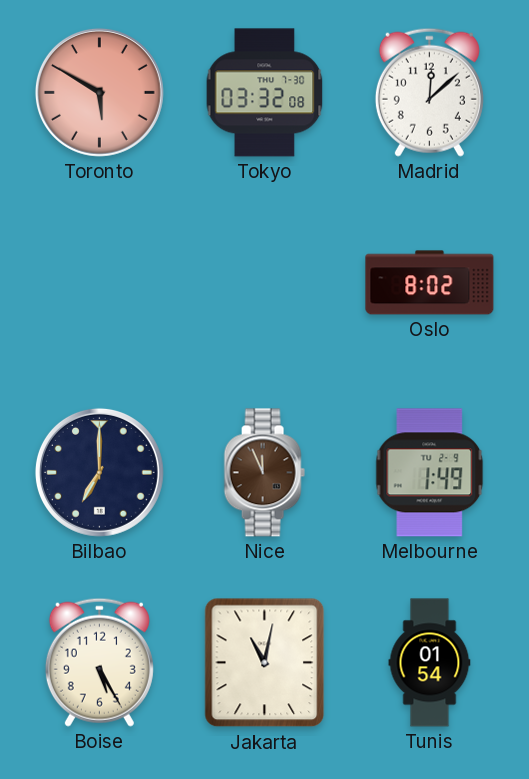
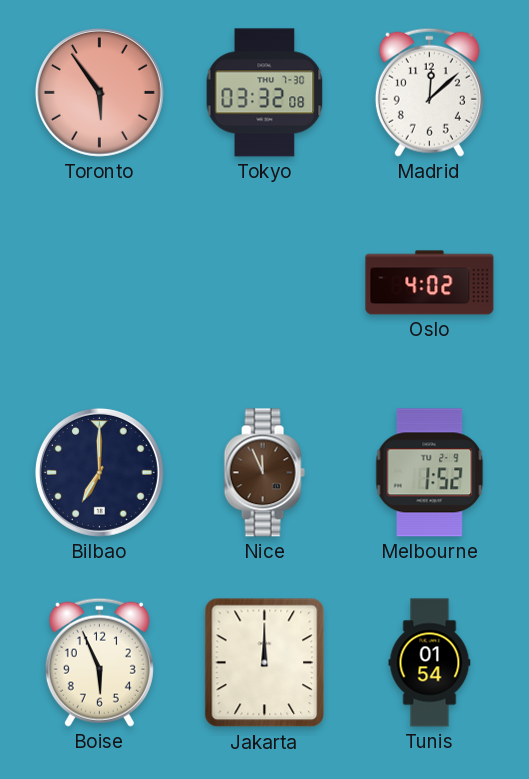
Toronto: 5:50 -> 5:54 (99, 92)
Oslo: 8:02 -> 4:02 (430, 283)
Melbourne: 1:49 -> 1:52 (430, 473)
Boise: 5:25 -> 5:56 (99, 662)
Jakarta: 11:02 -> 12:00 (265, 663)
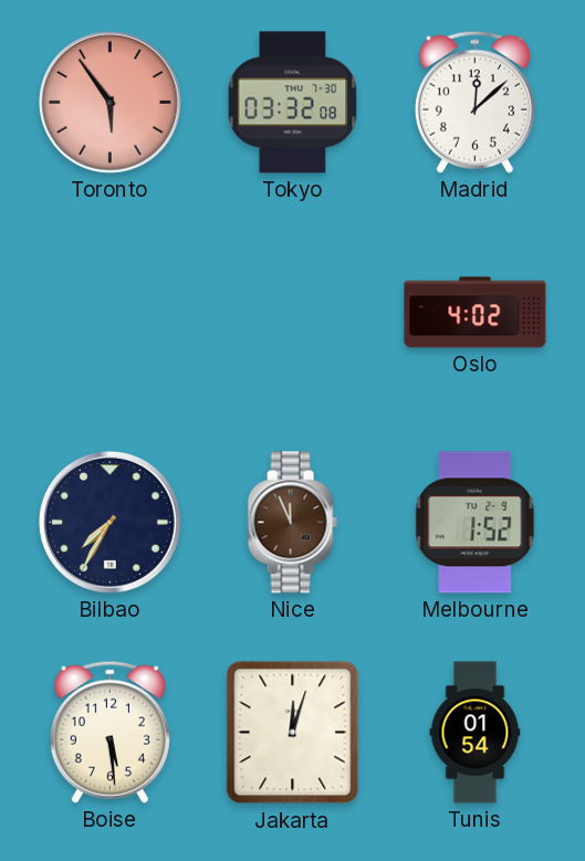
Bilbao: 7:00 -> 7:35 (109, 522)
Boise: 5:56 -> 5:29 (109, 732)
Jakarta: 12:00 -> 12:03 (293, 733)
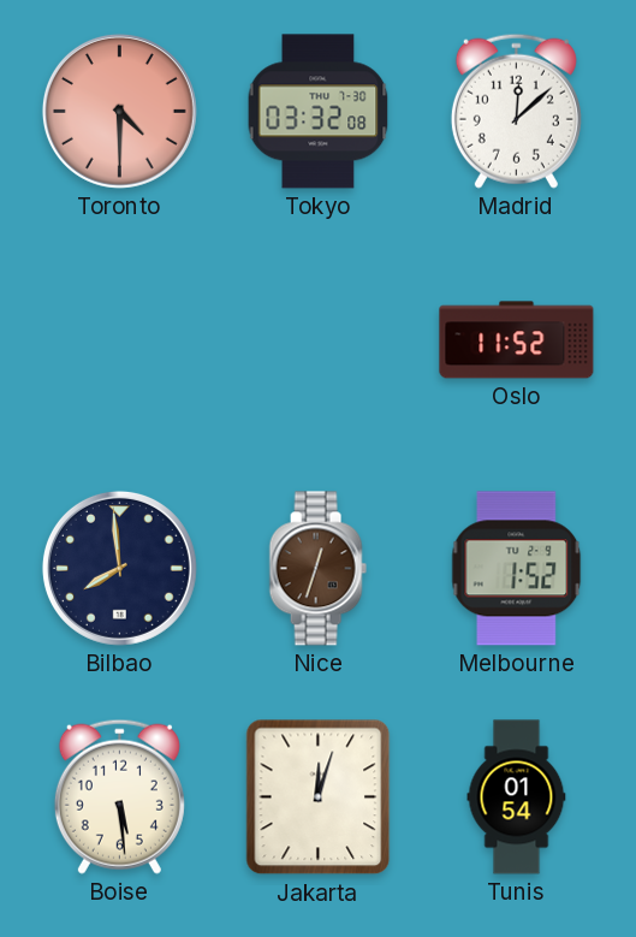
Toronto: 5:54 -> 4:30 (119, 111)
Oslo: 4:02 -> 11:52 (517, 340)
Bilbao: 7:35 -> 7:59 (119, 568)
Nice: 11:56 -> 12:33 (317, 569)
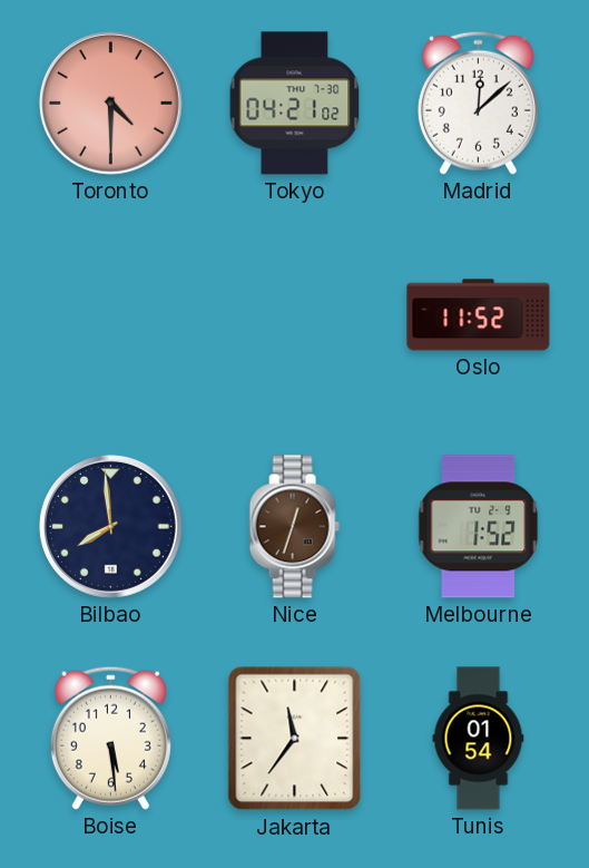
Tokyo: 03:32 -> 04:21 (295, 104)
Jakarta: 12:03 -> 11:36 (295, 739)
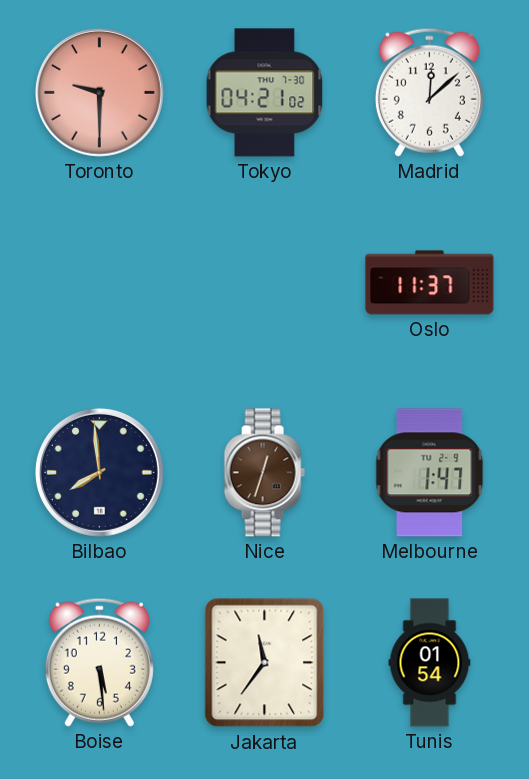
Toronto: 4:30 -> 9:30 (99, 92)
Oslo: 11:52 -> 11:37 (430, 283)
Melbourne: 1:52 -> 1:47 (430, 473)
